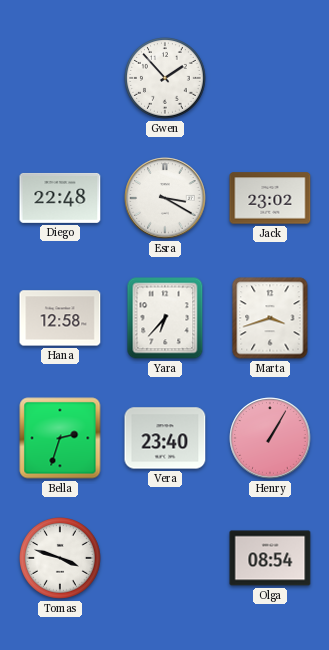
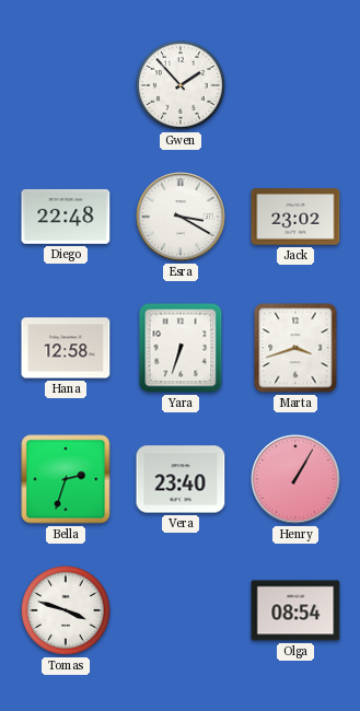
Yara: 6:37 -> 6:33 (181, 348)
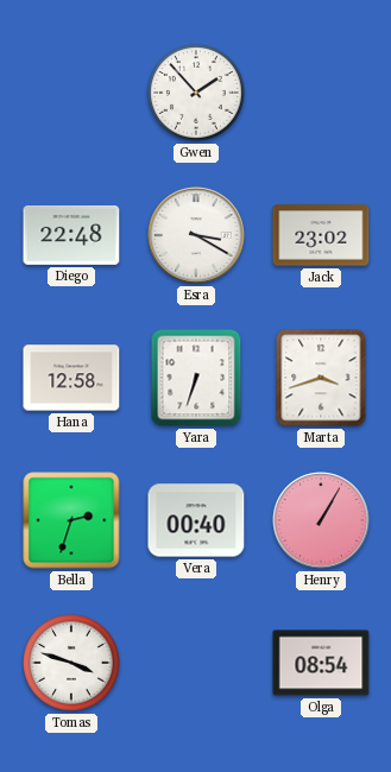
Vera: 23:40 -> 00:40 (196, 520)
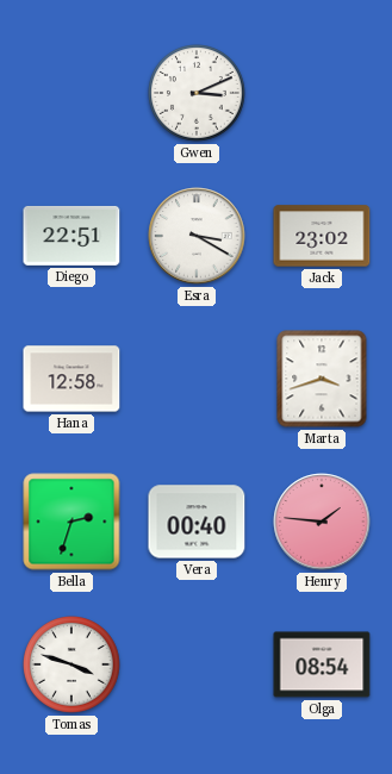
Gwen: 1:53 -> 3:11 (198, 94)
Diego: 22:48 -> 22:51 (71, 236)
Yara: 6:33 -> none (196, 378)
Henry: 1:05 -> 1:46 (322, 522)
